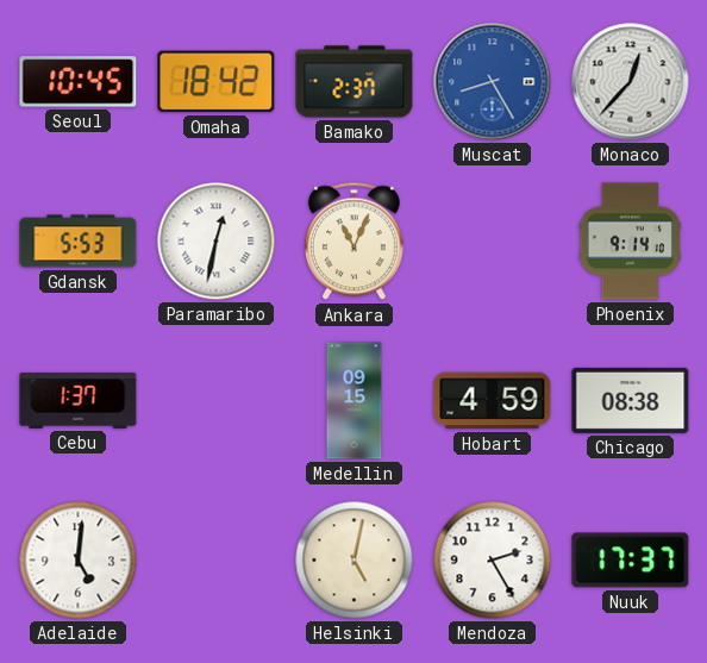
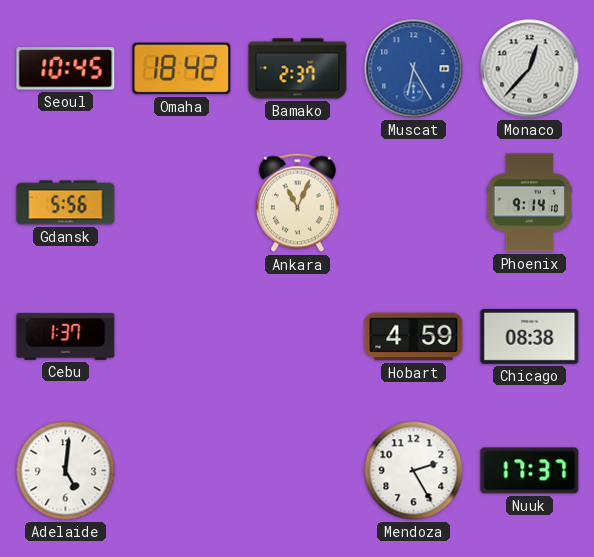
Muscat: 8:25 -> 6:25 (414, 69)
Gdansk: 5:53 -> 5:56 (66, 203)
Paramaribo: 12:32 -> none (217, 242)
Medellin: 09:15 -> none (355, 401)
Helsinki: 5:02 -> none (355, 561)
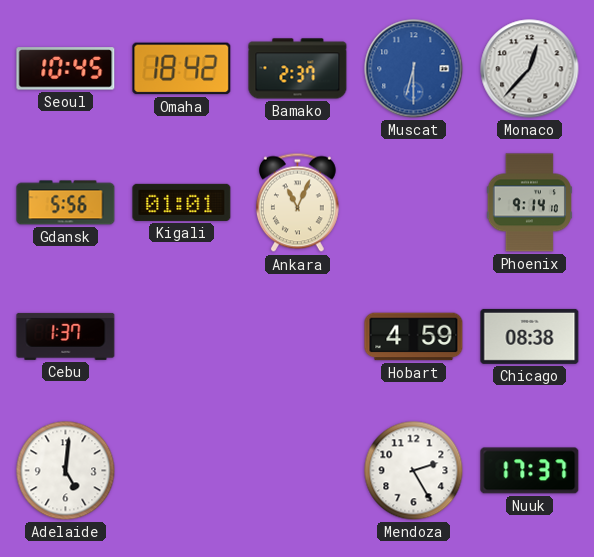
Muscat: 6:25 -> 6:30 (414, 69)
Kigali: none -> 01:01 (182, 202)
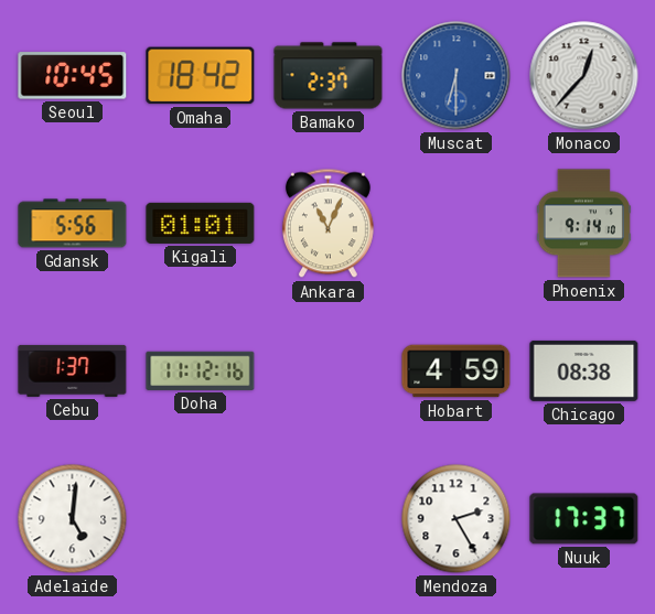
Doha: none -> 11:12 (201, 370)
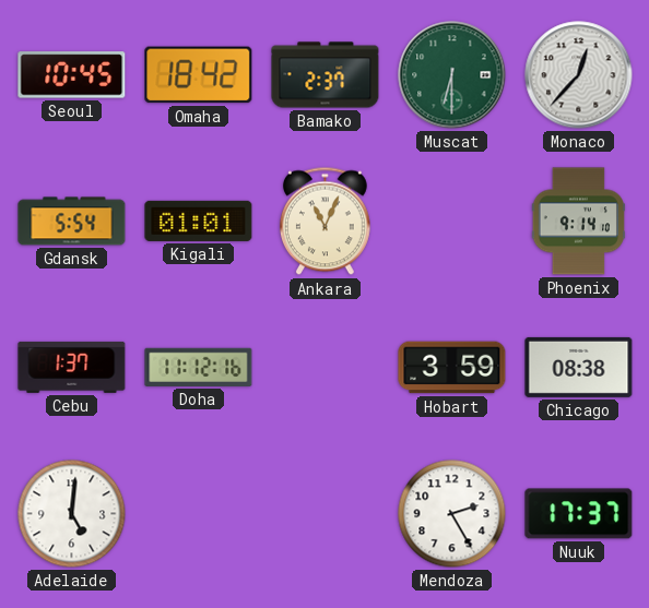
Muscat dial: blue -> green (452, 75)
Gdansk: 5:56 -> 5:54 (72, 222)
Hobart: 4:59 -> 3:59 (452, 368)
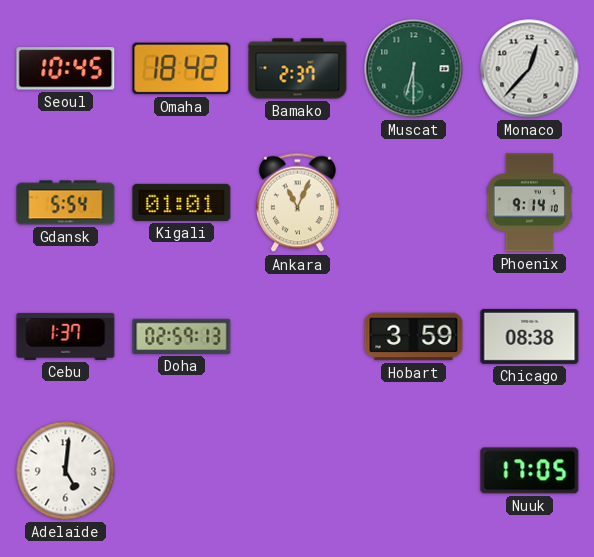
Doha: 11:12 -> 02:59 (182, 336)
Mendoza: 2:25 -> none (452, 514)
Nuuk: 17:37 -> 17:05 (530, 471)
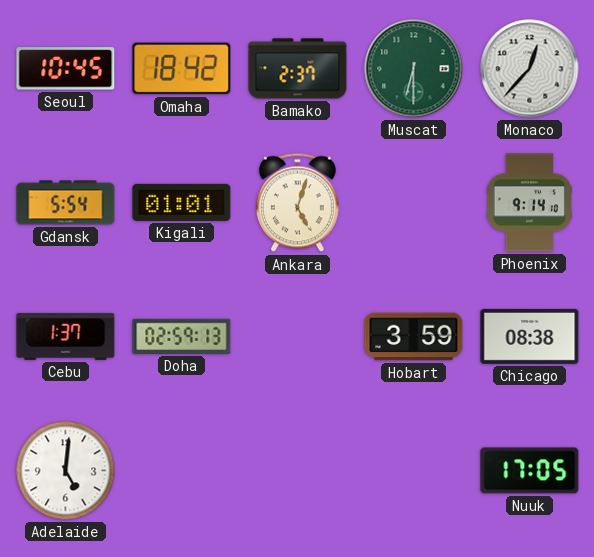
Ankara: 11:04 -> 5:03 (297, 203)
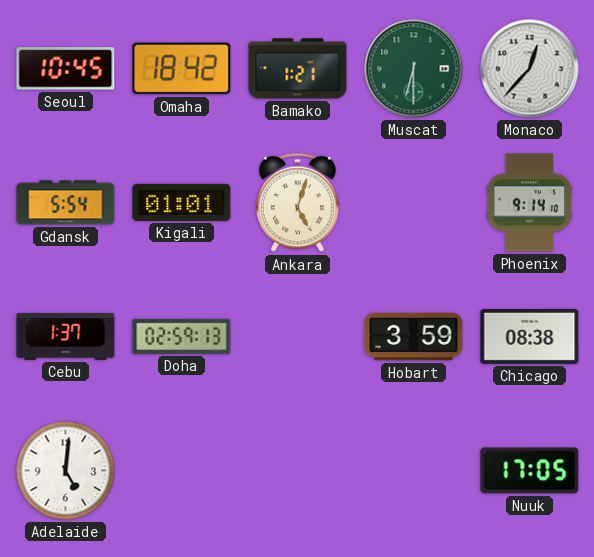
Bamako: 2:37 -> 1:21 (298, 69)
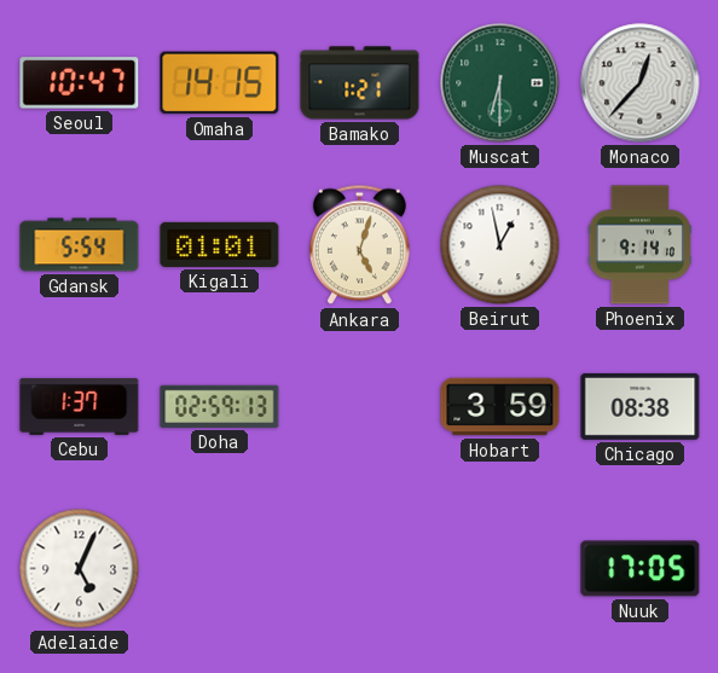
Seoul: 10:45 -> 10:47 (80, 83)
Omaha: 18:42 -> 14:15 (220, 83)
Beirut: none -> 12:58 (500, 245)
Adelaide: 5:01 -> 5:04 (80, 569)
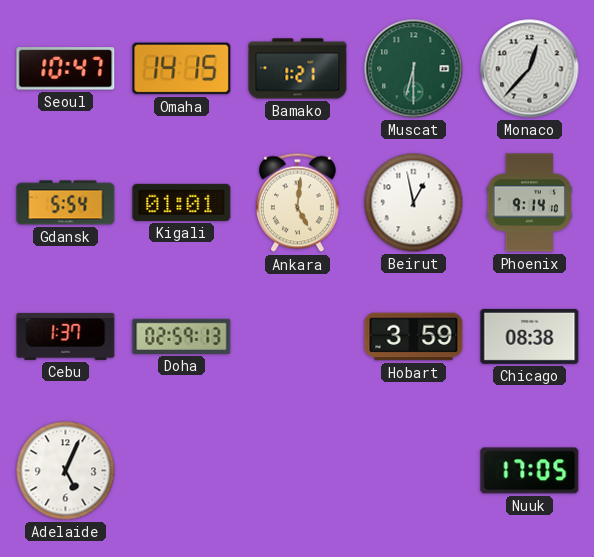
Ankara: 5:03 -> 5:01 (297, 203)
